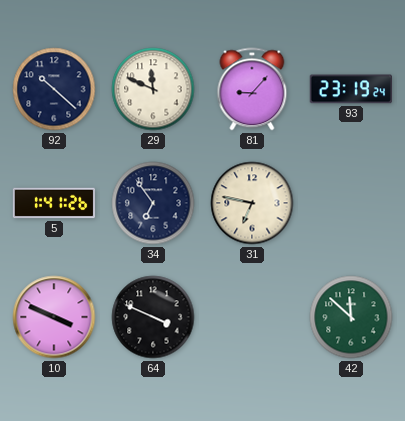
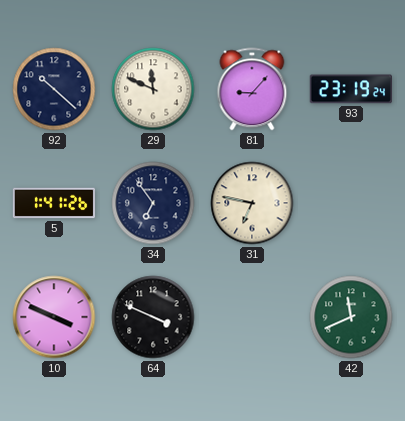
42: 11:52 -> 11:41 (351, 317)
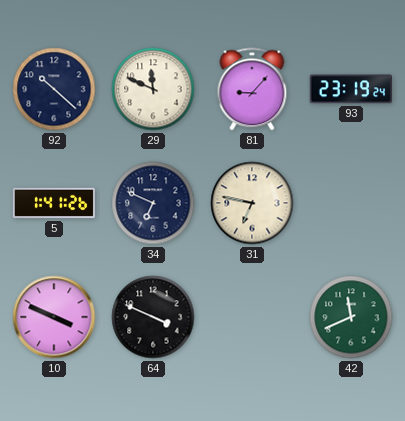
34: 6:54 -> 6:49 (153, 203)
